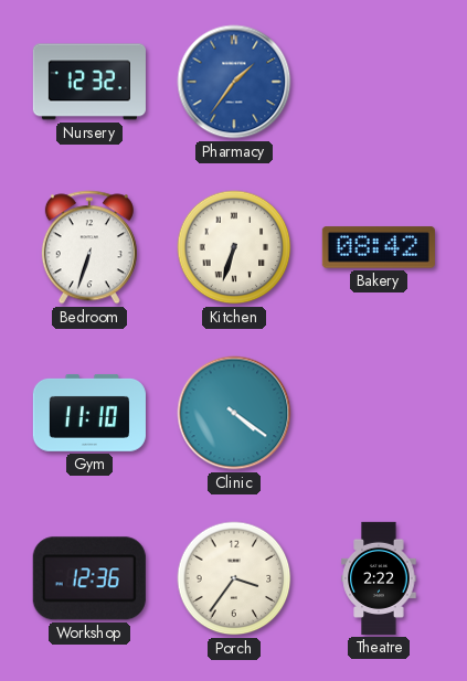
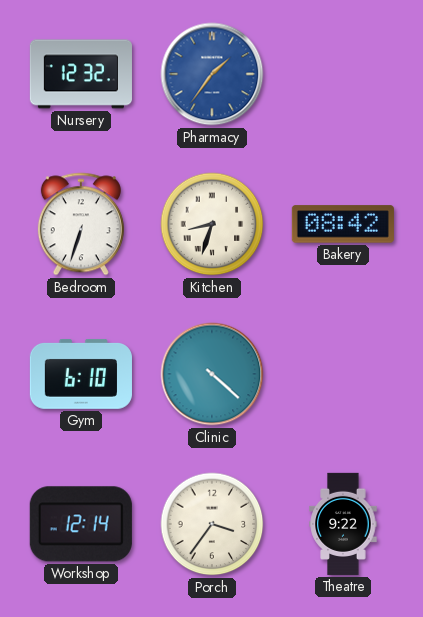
Kitchen: 6:33 -> 8:33 (212, 224)
Gym: 11:10 -> 6:10 (81, 375)
Clinic: 4:21 -> 4:22 (212, 374)
Workshop: 12:36 -> 12:14 (81, 524)
Theatre: 2:22 -> 9:22 (343, 524)
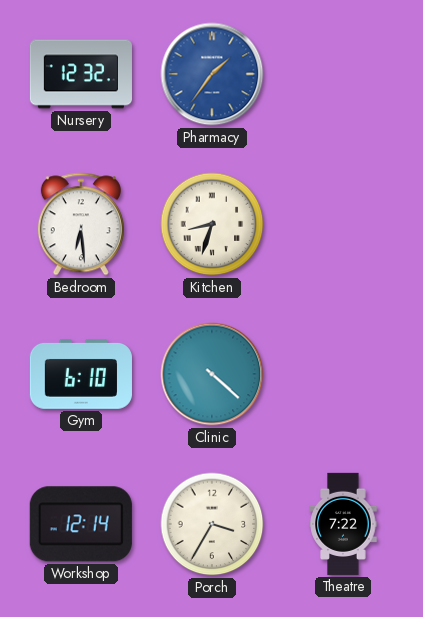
Bedroom: 6:33 -> 6:29 (81, 224)
Bakery: 08:42 -> none (343, 224)
Porch: 3:36 -> 3:35 (212, 524)
Theatre: 9:22 -> 7:22 (343, 524)
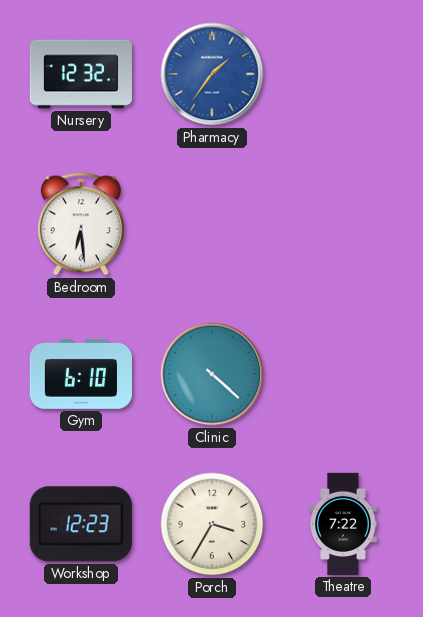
Kitchen: 8:33 -> none (212, 224)
Workshop: 12:14 -> 12:23 (81, 524)
